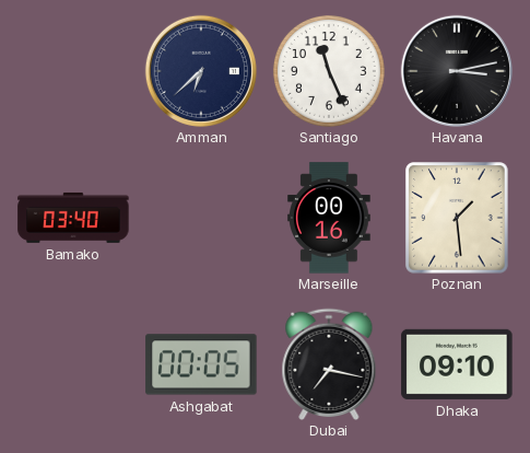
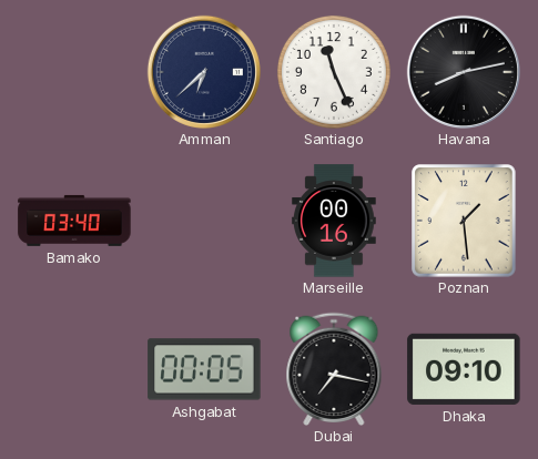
Havana: 3:13 -> 8:13 (464, 72)
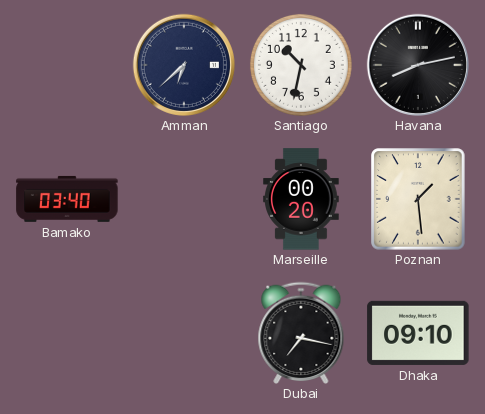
Santiago: 11:26 -> 10:32 (301, 65)
Marseille: 00:16 -> 00:20 (302, 199)
Ashgabat: 00:05 -> none (204, 369)
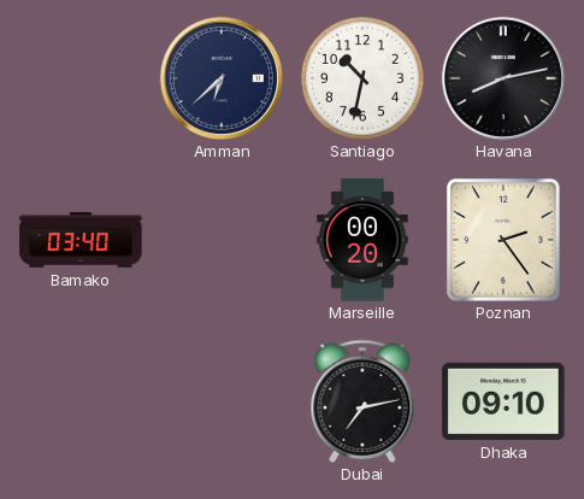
Poznan: 1:29 -> 2:24 (503, 240)
Dubai: 7:17 -> 7:13 (362, 401)
